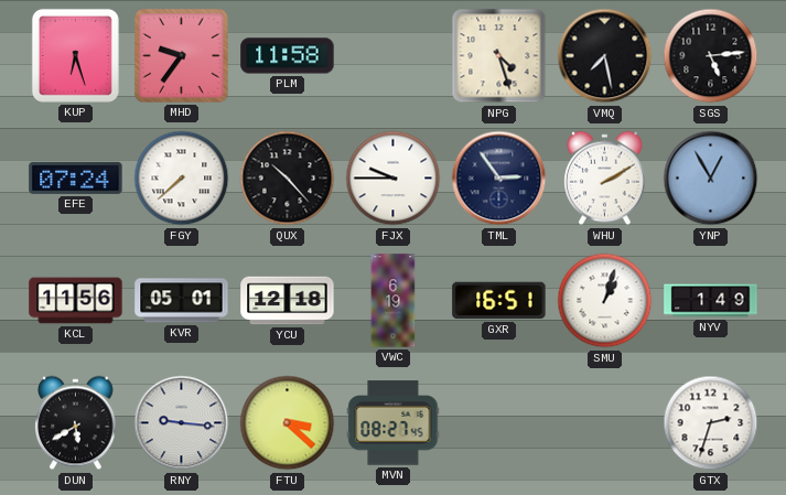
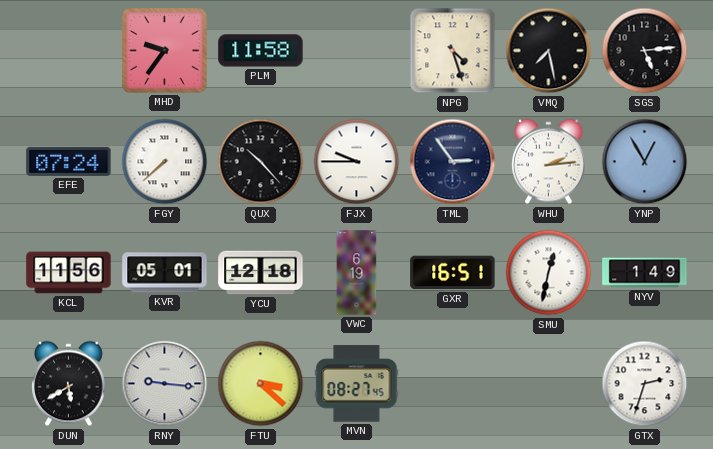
KUP: 6:27 -> none (75, 55)
WHU: 2:10 -> 2:14 (549, 162)
SMU: 1:03 -> 12:32 (549, 273)
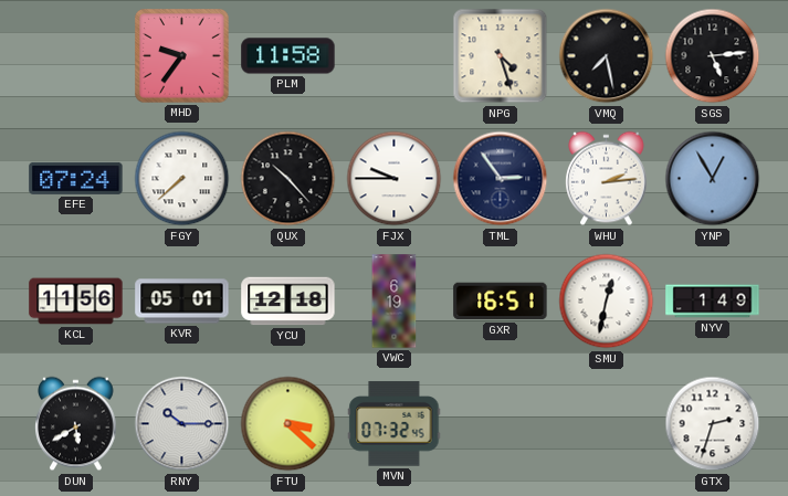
RNY: 9:16 -> 10:15 (182, 424)
MVN: 08:27 -> 07:32 (395, 424)
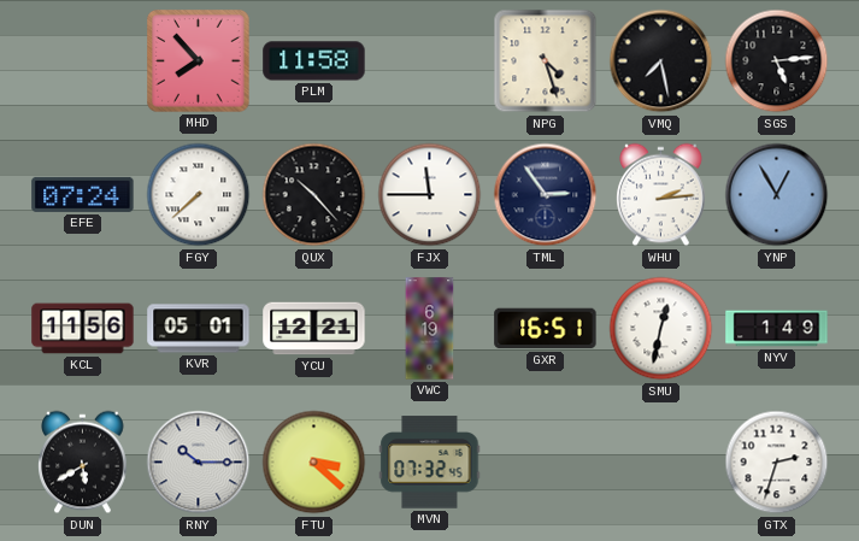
MHD: 9:36 -> 7:53 (199, 61)
FJX: 9:45 -> 11:45 (430, 195)
YCU: 12:18 -> 12:21 (314, 329)
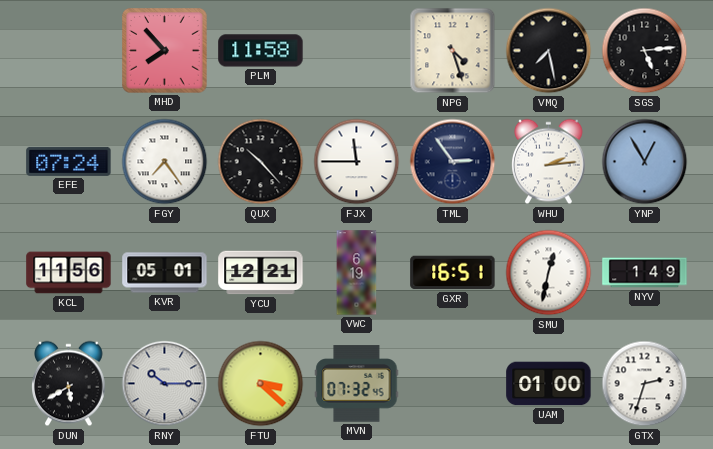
FGY: 7:38 -> 7:24 (165, 162)
UAM: none -> 01:00 (549, 384)
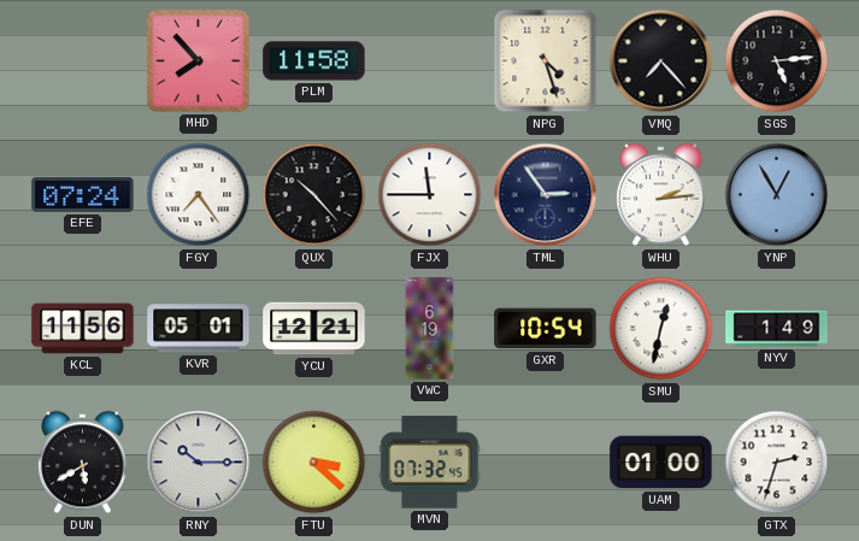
VMQ: 7:28 -> 7:23 (661, 61)
GXR: 16:51 -> 10:54 (546, 329)
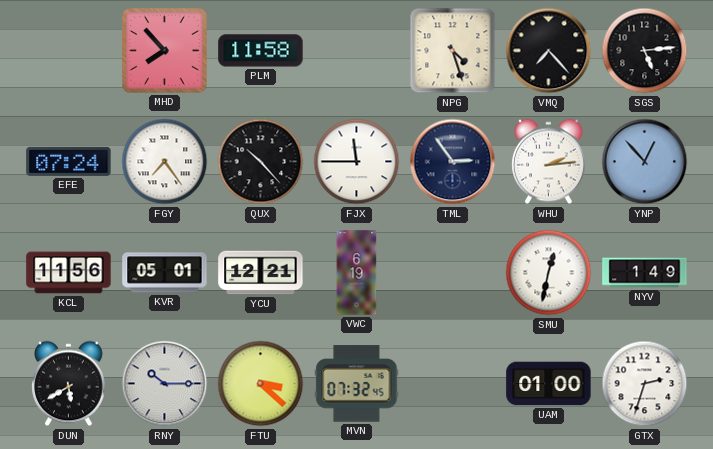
YNP: 12:55 -> 12:53 (645, 162)
GXR: 10:54 -> none (546, 329)
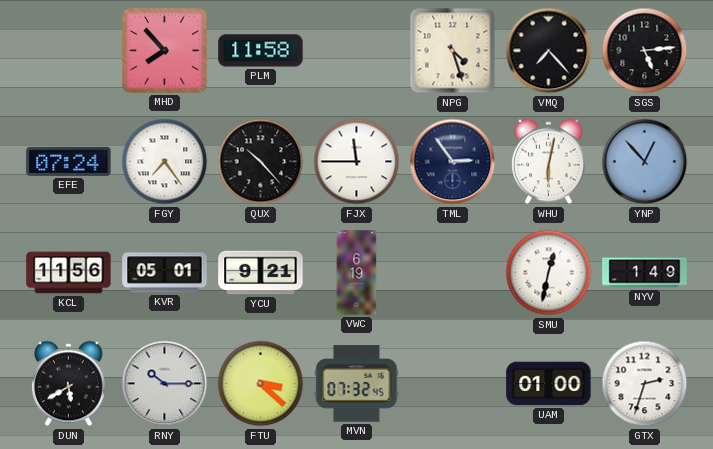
WHU: 2:14 -> 6:02 (549, 162)
YCU: 12:21 -> 9:21 (261, 273)
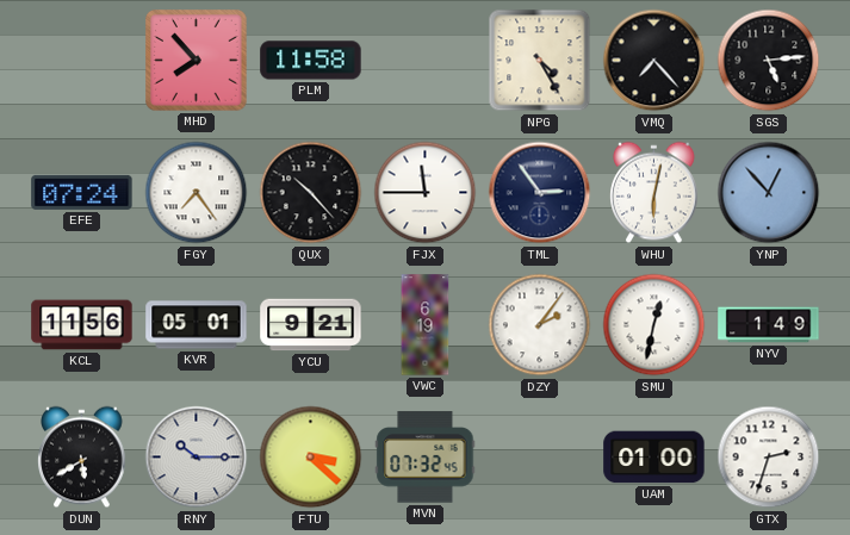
NPG: 4:27 -> 4:25 (540, 61)
DZY: none -> 2:06 (540, 325)
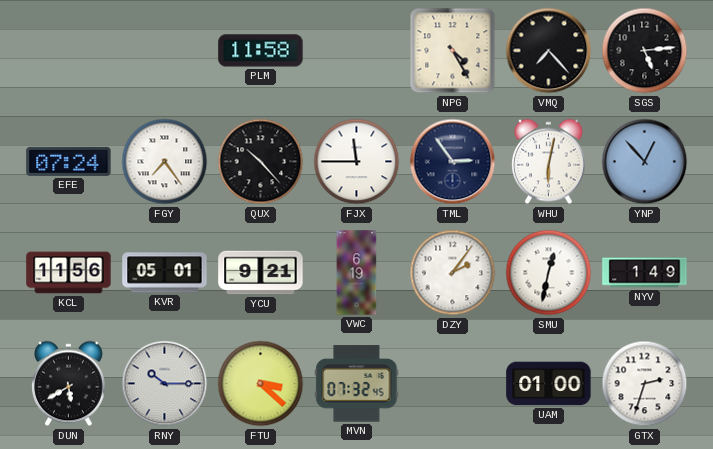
MHD: 7:53 -> none (197, 61)
